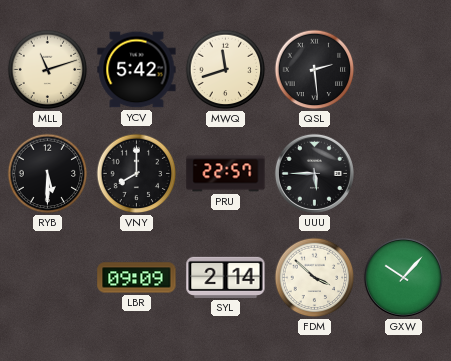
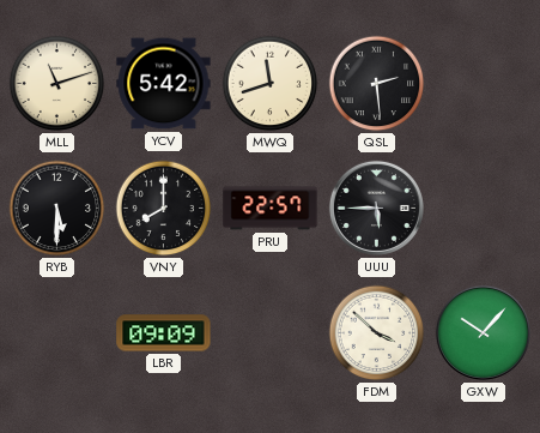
SYL: 2:14 -> none (226, 277)
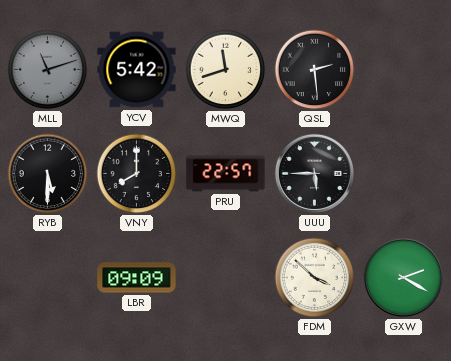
MLL dial: cream -> grey (48, 70)
GXW: 10:07 -> 2:20 (403, 277)
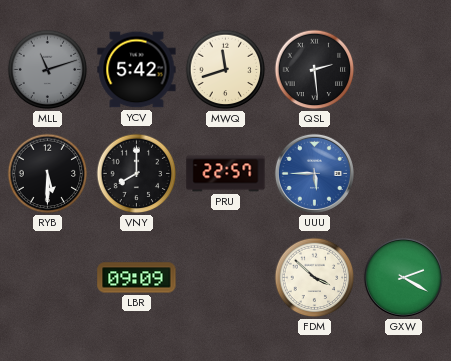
UUU dial: black -> blue (314, 173)
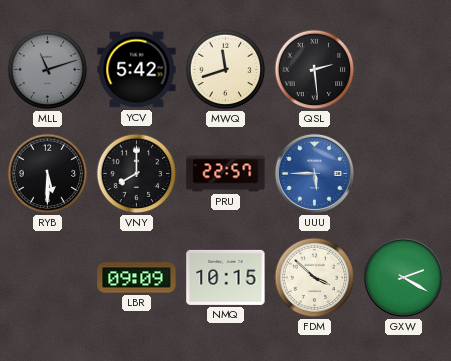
NMQ: none -> 10:15 (226, 277)
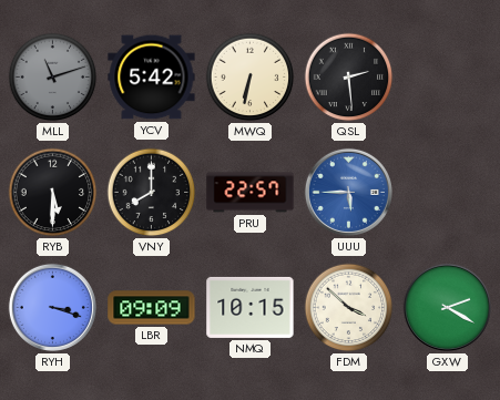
MWQ: 11:42 -> 6:32 (251, 78)
RYH: none -> 3:18 (52, 307)
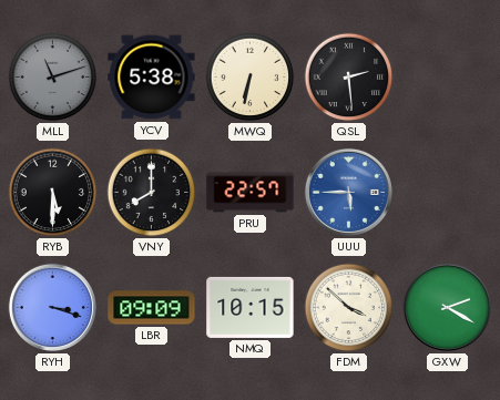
YCV: 5:42 -> 5:38 (152, 78)
